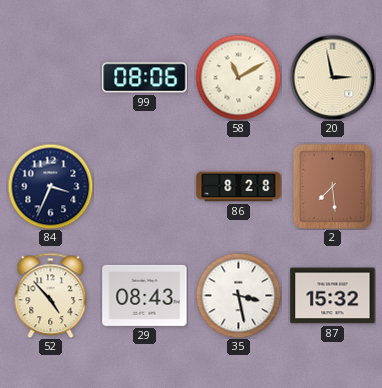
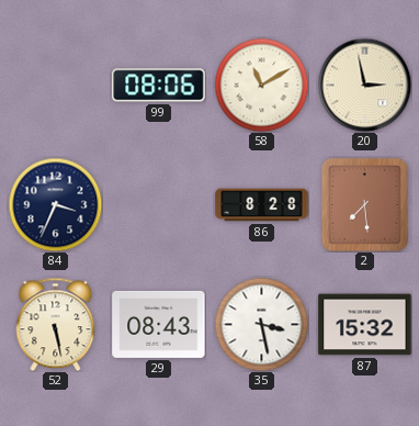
52: 4:53 -> 5:28 (56, 324)
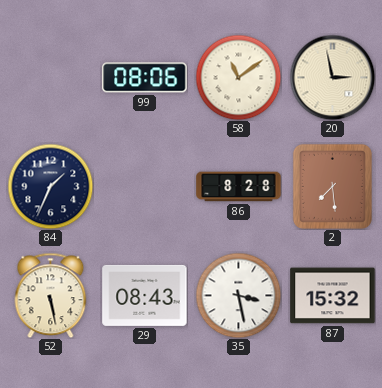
58: 11:10 -> 11:09 (238, 77)
84: 3:34 -> 1:34 (50, 186)
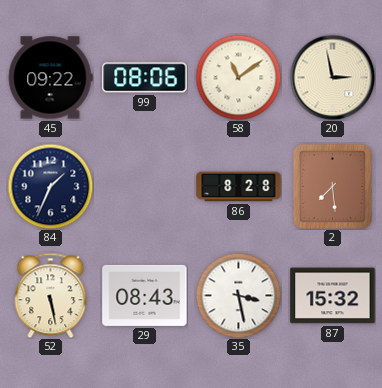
45: none -> 09:22 (50, 78)
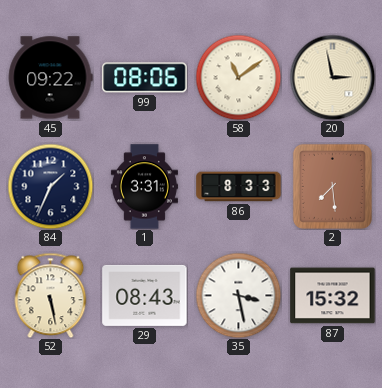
1: none -> 3:31 (144, 187)
86: 8:28 -> 8:33 (239, 187)
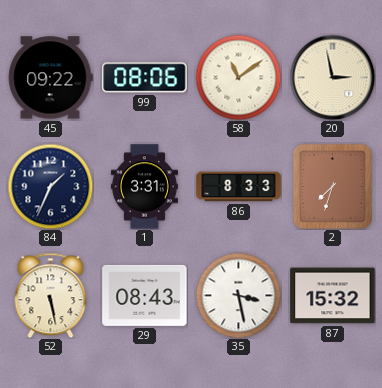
2: 7:29 -> 7:33 (332, 186)
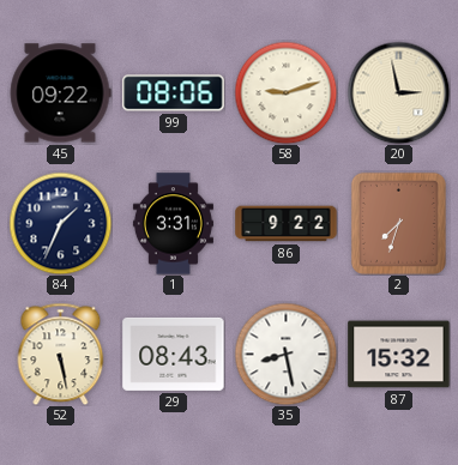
58: 11:09 -> 9:12 (285, 92)
86: 8:33 -> 9:22 (287, 224)
35: 3:28 -> 8:28 (285, 354)
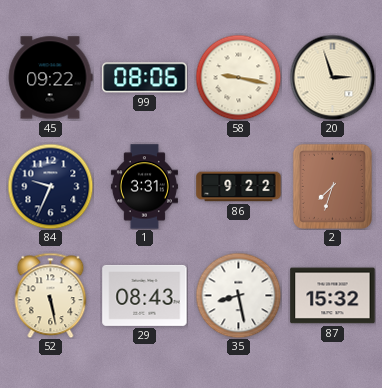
58: 9:12 -> 9:17 (238, 77)
20: 2:58 -> 2:57 (332, 77)
84: 1:34 -> 9:34 (50, 186)
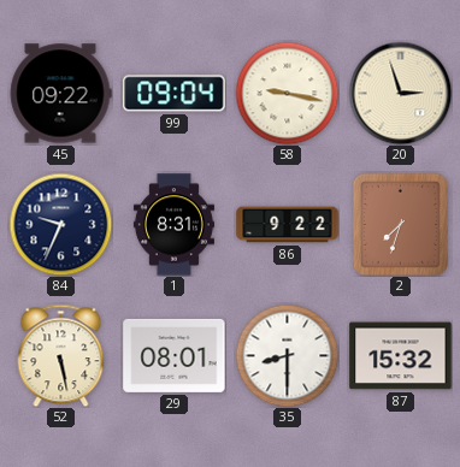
99: 08:06 -> 09:04 (175, 94)
1: 3:31 -> 8:31 (173, 225)
29: 08:43 -> 08:01 (175, 355)
35: 8:28 -> 8:30 (287, 355)
